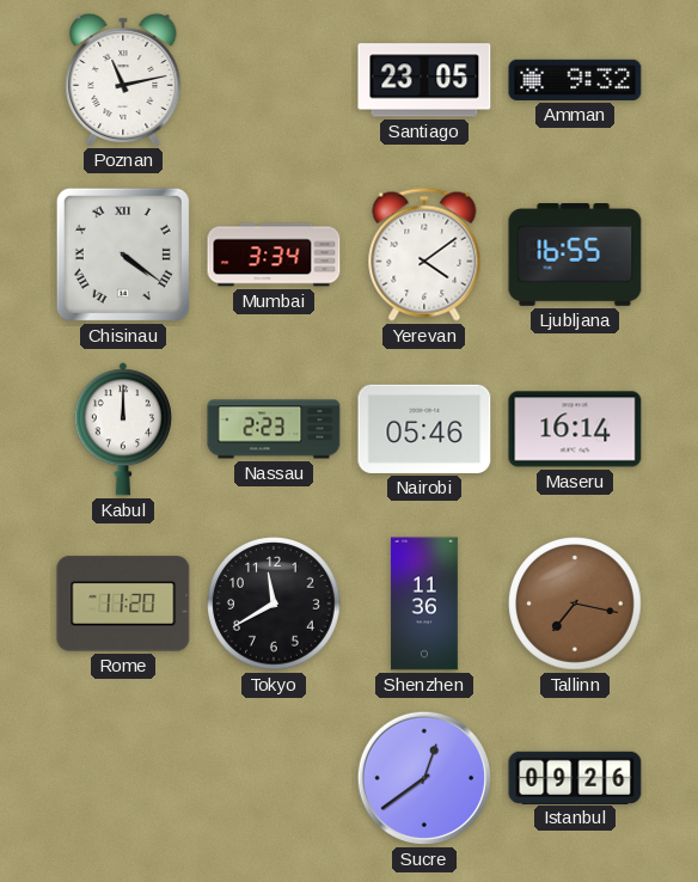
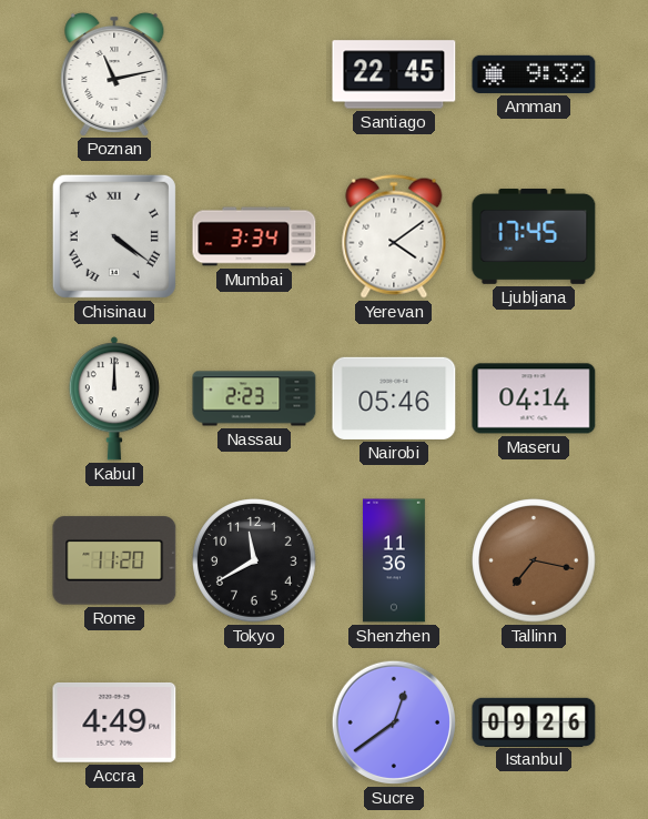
Santiago: 23:05 -> 22:45 (394, 74)
Ljubljana: 16:55 -> 17:45 (534, 237)
Maseru: 16:14 -> 04:14 (534, 398)
Accra: none -> 4:49 (114, 722)
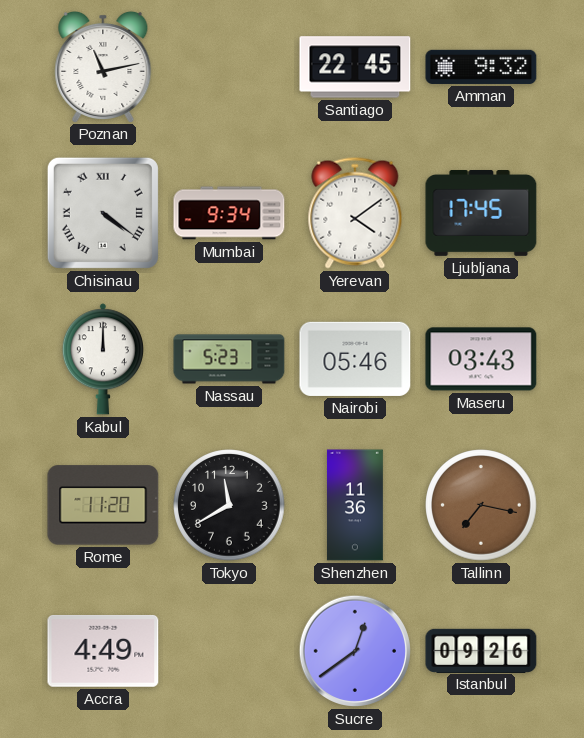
Mumbai: 3:34 -> 9:34 (229, 213)
Nassau: 2:23 -> 5:23 (229, 359)
Maseru: 04:14 -> 03:43 (481, 359)
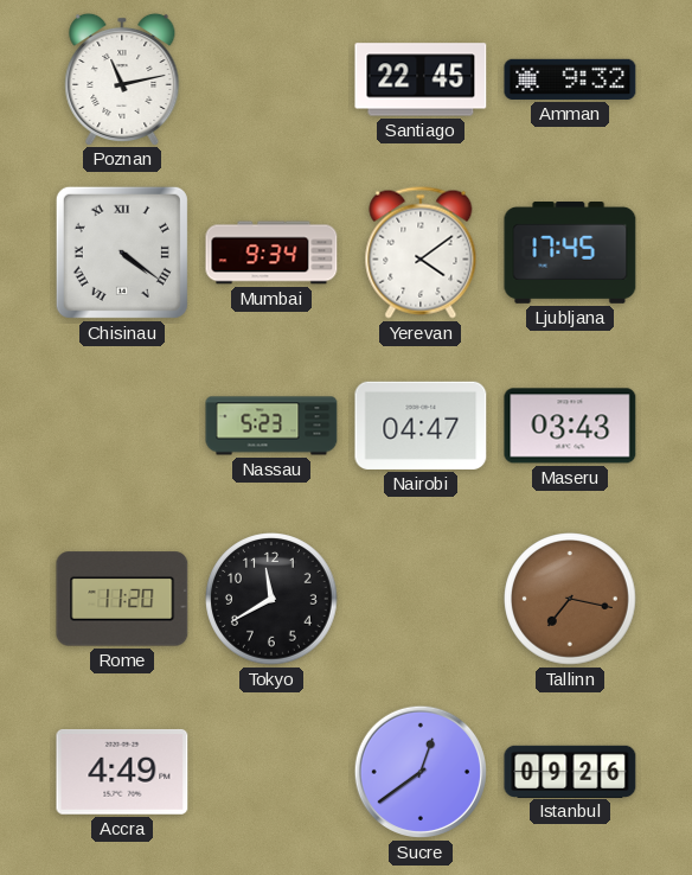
Kabul: 12:00 -> none (103, 359)
Nairobi: 05:46 -> 04:47 (421, 426)
Shenzhen: 11:36 -> none (355, 505)
